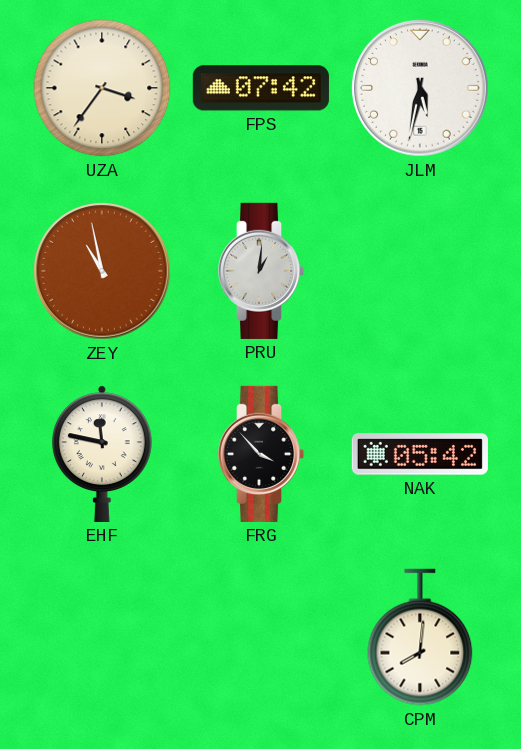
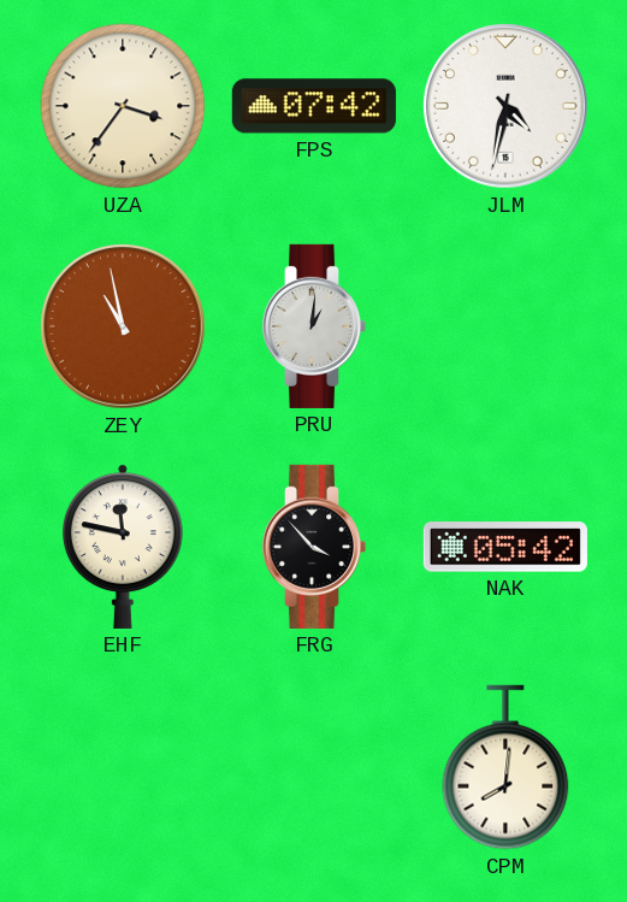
JLM: 5:32 -> 4:32 (507, 107)
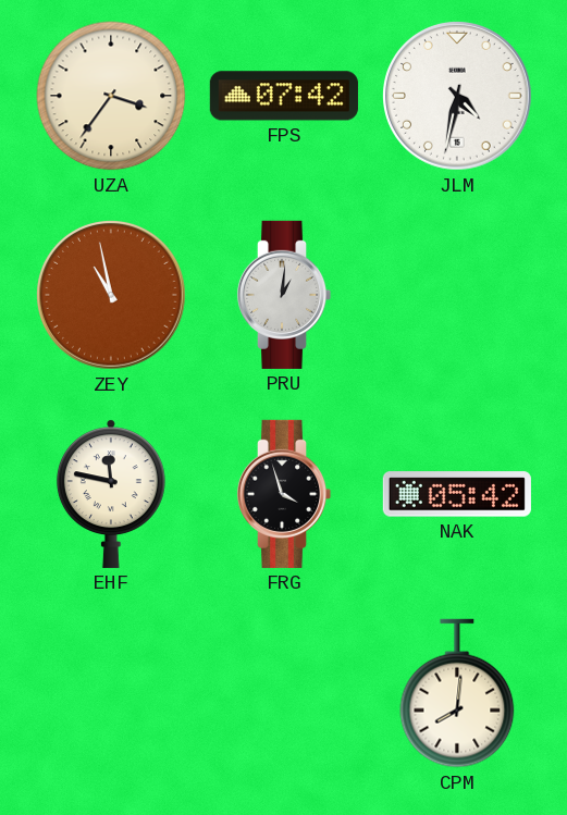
FRG: 3:53 -> 3:57 (284, 494)
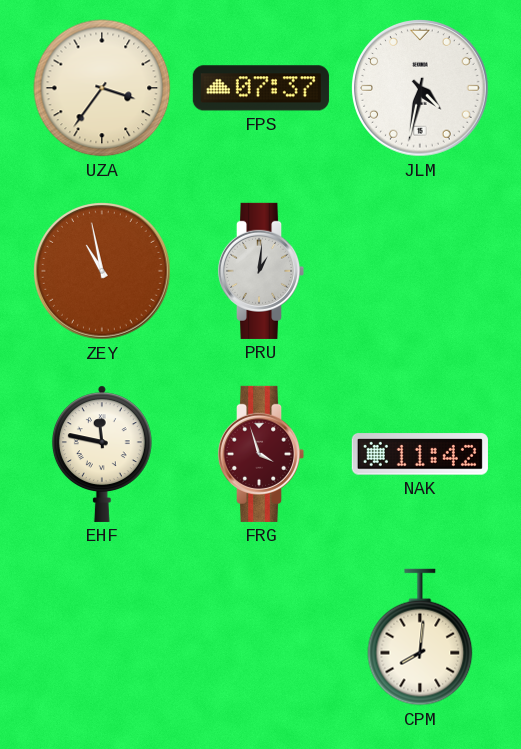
FPS: 07:42 -> 07:37 (261, 88)
FRG dial: black -> burgundy (261, 454)
NAK: 05:42 -> 11:42 (420, 454)
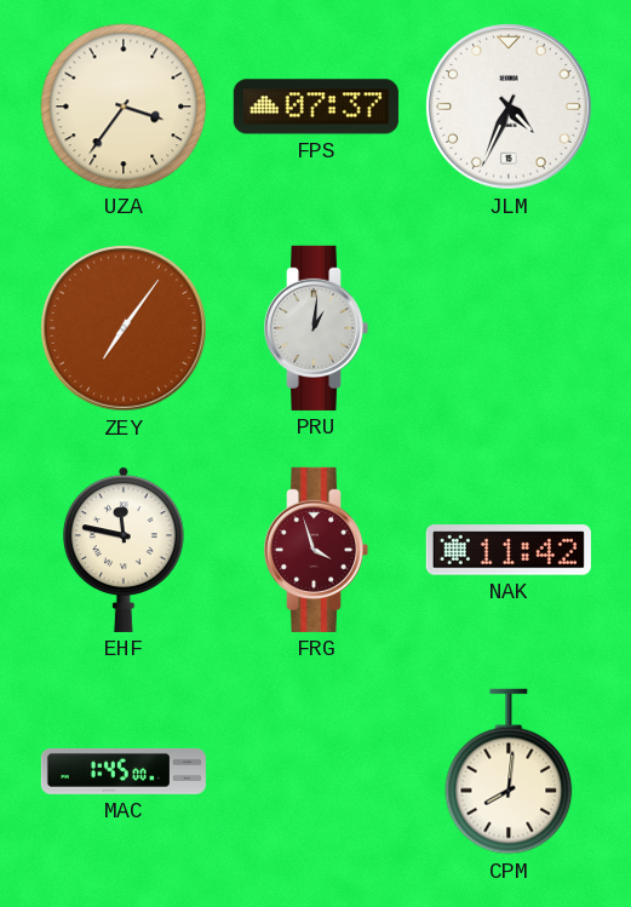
JLM: 4:32 -> 4:34 (510, 108)
ZEY: 10:58 -> 7:06 (125, 329)
MAC: none -> 1:45 (124, 771)
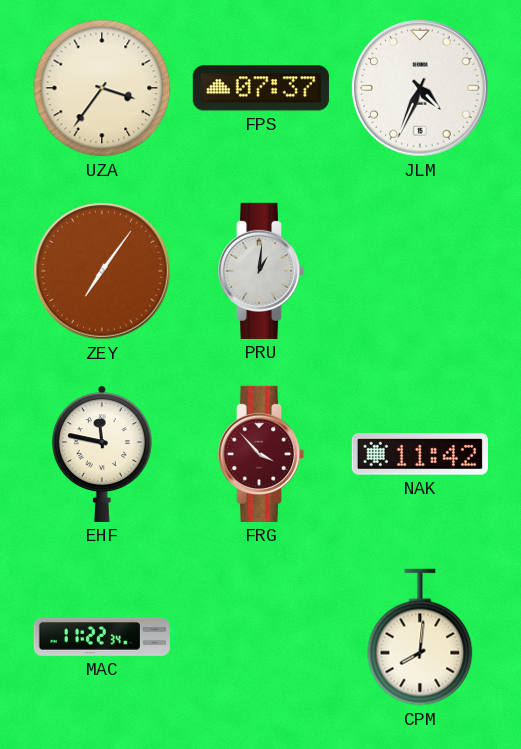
FRG: 3:57 -> 3:53 (261, 454)
MAC: 1:45 -> 11:22 (102, 637)
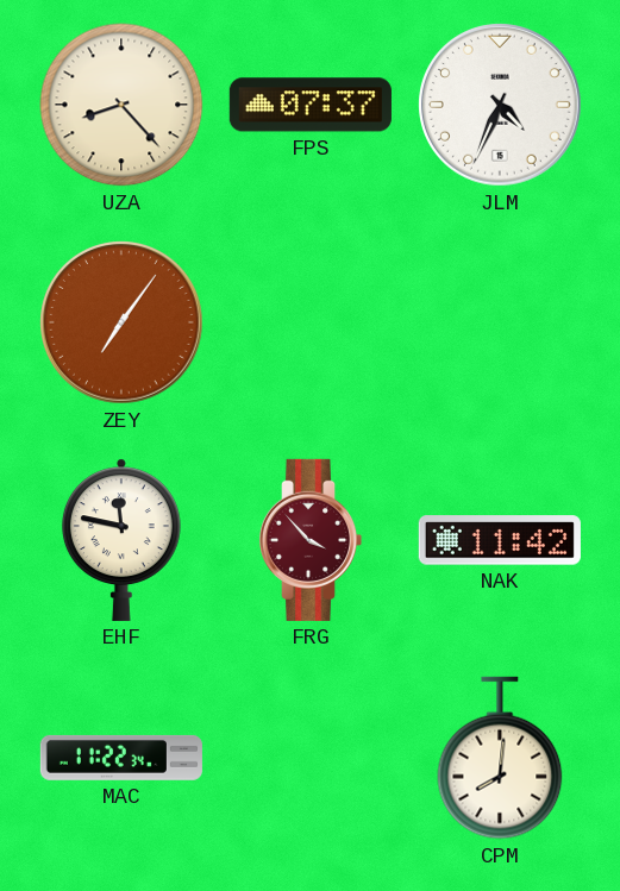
UZA: 3:36 -> 8:23 (121, 105)
PRU: 1:01 -> none (261, 271)
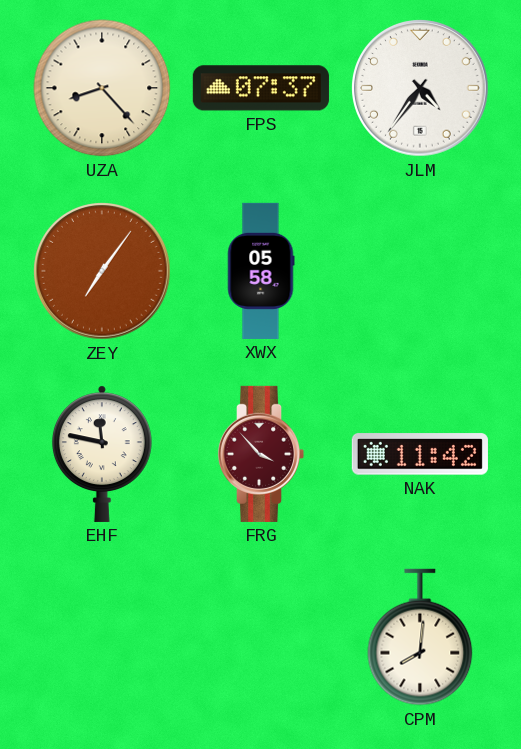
JLM: 4:34 -> 4:36 (421, 89)
XWX: none -> 05:58 (261, 271)
MAC: 11:22 -> none (121, 758)
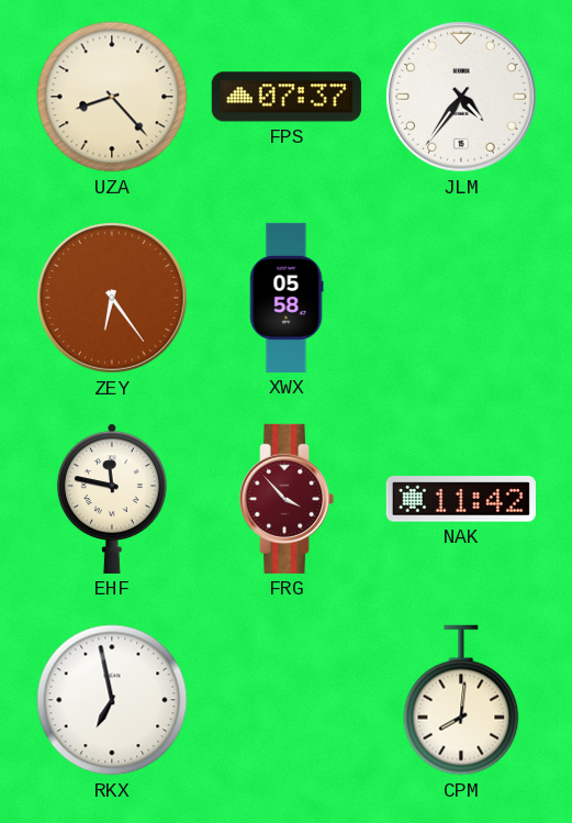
ZEY: 7:06 -> 6:24 (113, 299)
RKX: none -> 6:58 (112, 700)
